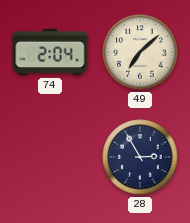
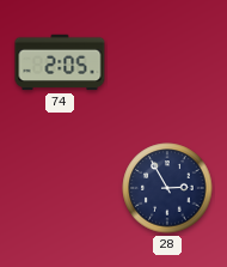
74: 2:04 -> 2:05 (60, 62)
49: 7:08 -> none (140, 52)
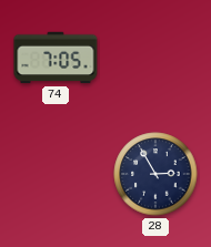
74: 2:05 -> 7:05 (56, 58)
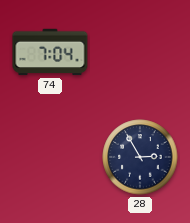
74: 7:05 -> 7:04 (50, 52)
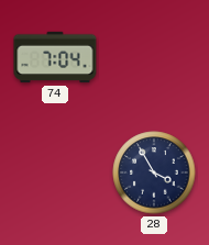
28: 2:55 -> 3:55 (154, 172)
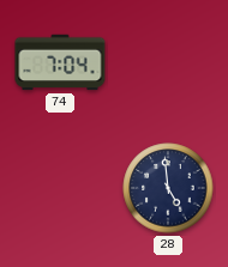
28: 3:55 -> 4:59 (168, 188)
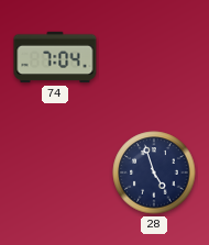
28: 4:59 -> 4:57 (154, 172)
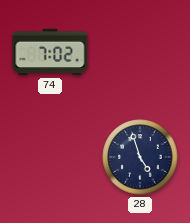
74: 7:04 -> 7:02 (50, 52)
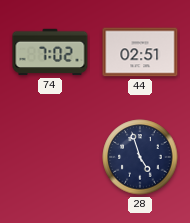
44: none -> 02:51 (140, 52)
